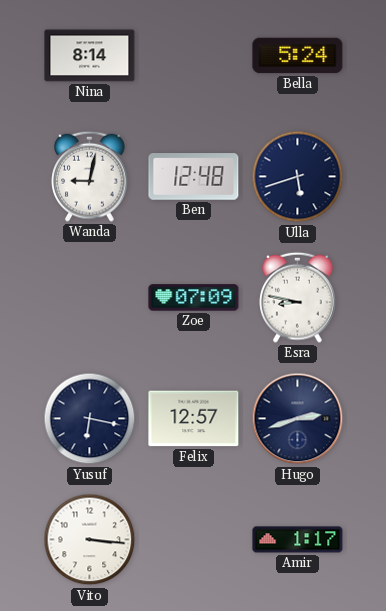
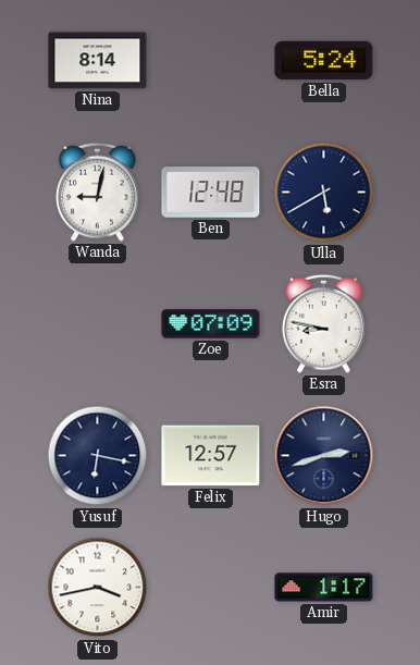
Ulla: 5:42 -> 5:40 (324, 193)
Vito: 3:16 -> 3:43 (98, 588)
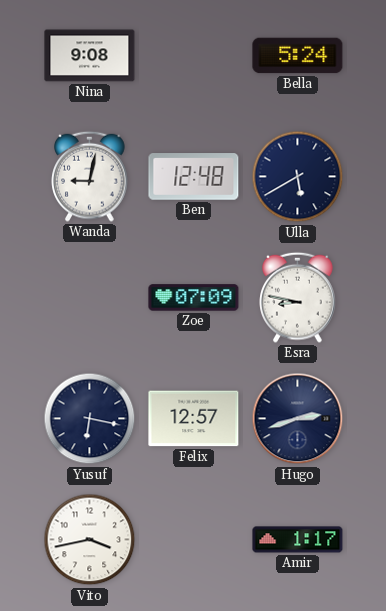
Nina: 8:14 -> 9:08 (90, 56)
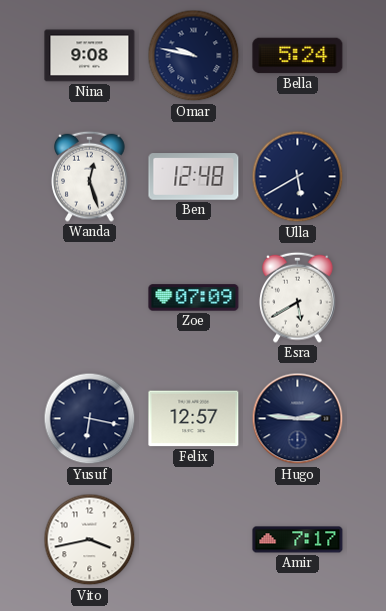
Omar: none -> 9:47 (194, 56)
Wanda: 9:02 -> 12:27 (90, 176)
Esra: 8:47 -> 5:40 (298, 297)
Hugo: 2:42 -> 2:46 (298, 419)
Amir: 1:17 -> 7:17 (298, 540)
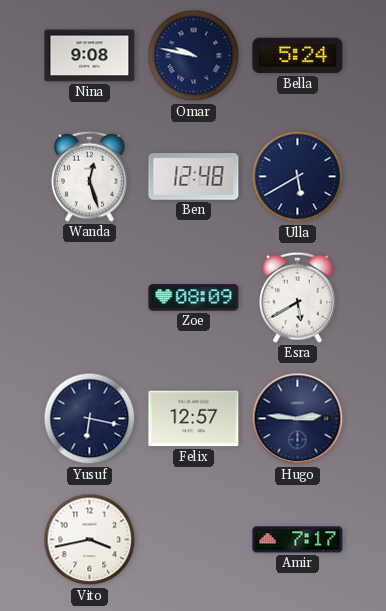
Zoe: 07:09 -> 08:09 (194, 298)
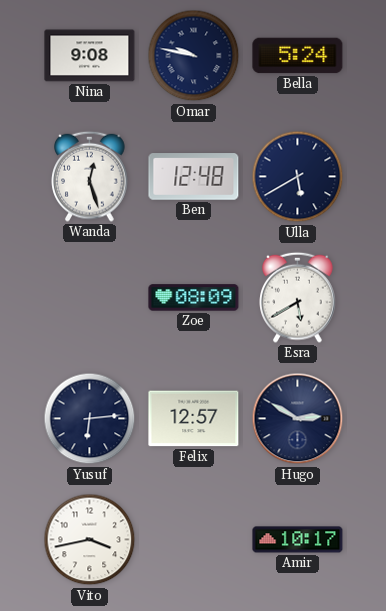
Yusuf: 6:17 -> 6:14 (90, 419)
Hugo: 2:46 -> 2:50 (298, 419)
Amir: 7:17 -> 10:17 (298, 540)
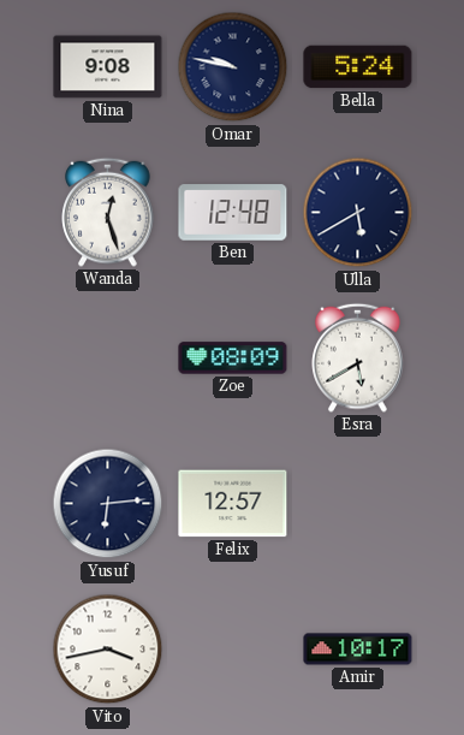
Hugo: 2:50 -> none (298, 419)
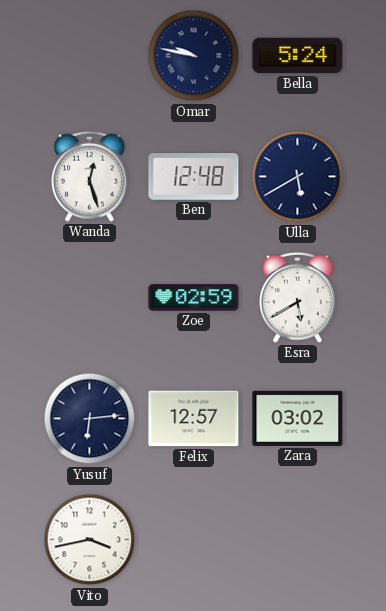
Nina: 9:08 -> none (108, 67)
Zoe: 08:09 -> 02:59 (194, 298)
Zara: none -> 03:02 (298, 418)
Amir: 10:17 -> none (358, 650)
